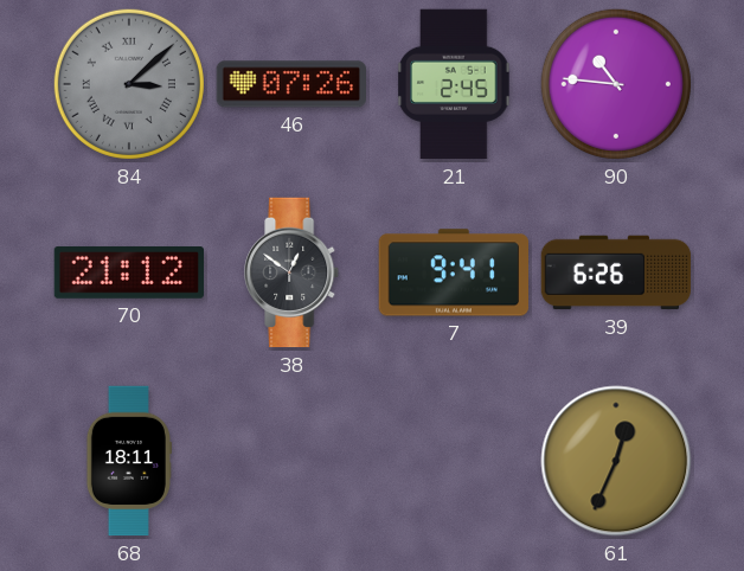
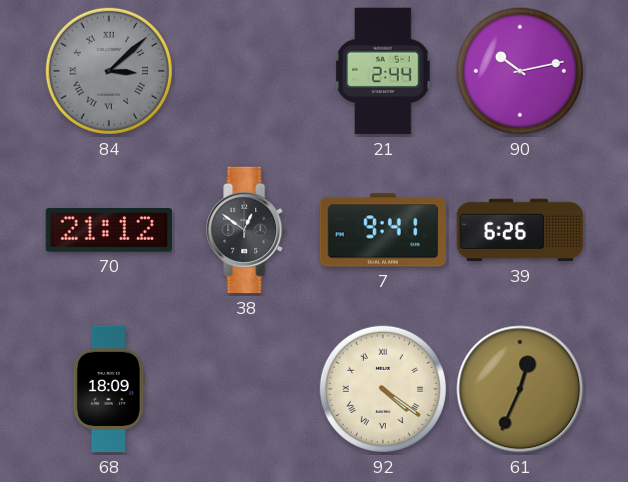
46: 07:26 -> none (290, 84)
21: 2:45 -> 2:44 (383, 71)
90: 10:46 -> 10:13 (520, 71)
68: 18:11 -> 18:09 (108, 389)
92: none -> 4:21 (383, 389)
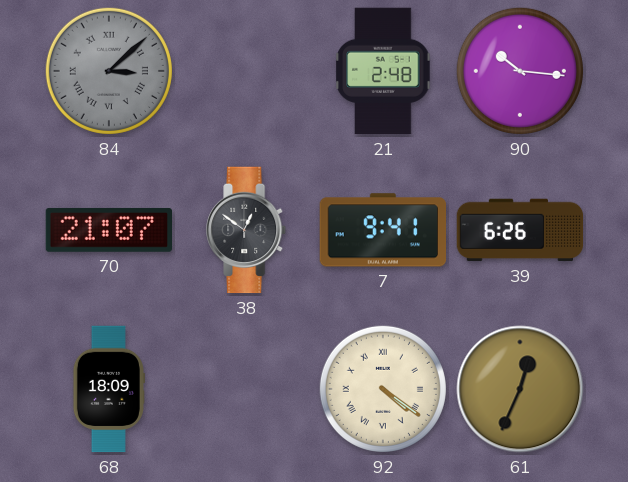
21: 2:44 -> 2:48 (383, 71)
90: 10:13 -> 10:16 (520, 71)
70: 21:12 -> 21:07 (108, 230)
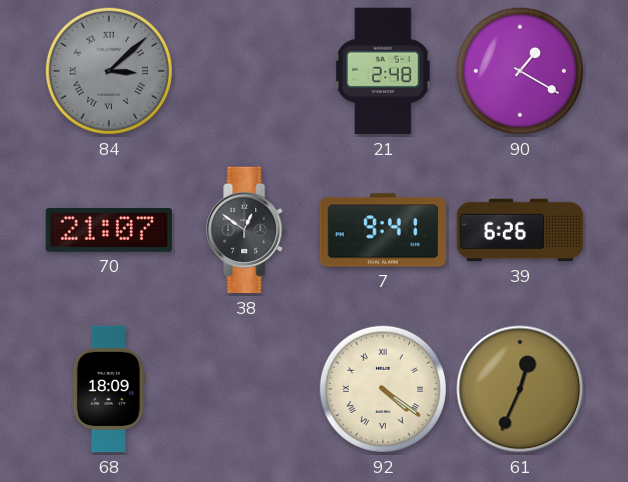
90: 10:16 -> 1:20 (520, 71)
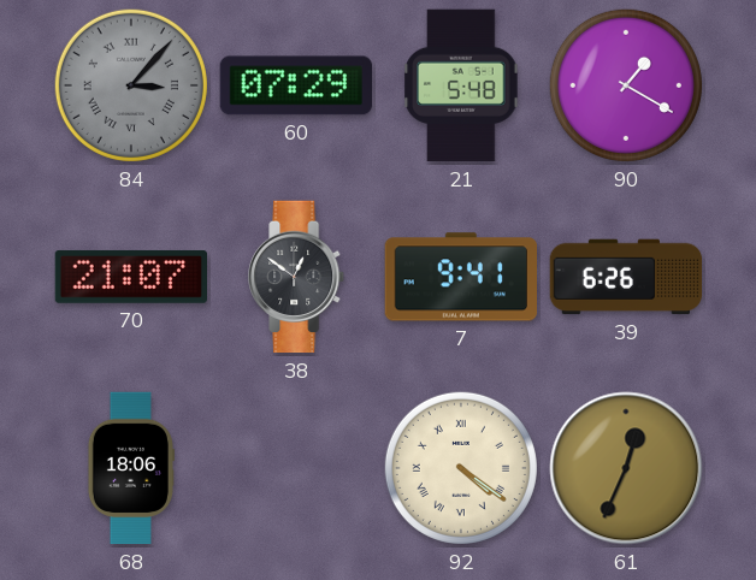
84: 3:08 -> 3:07 (131, 85)
60: none -> 07:29 (295, 85)
21: 2:48 -> 5:48 (461, 85)
68: 18:09 -> 18:06 (130, 468)
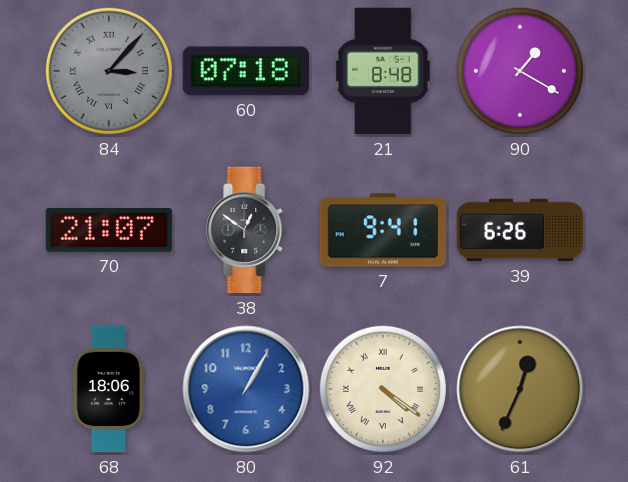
60: 07:29 -> 07:18 (245, 71)
21: 5:48 -> 8:48 (383, 71)
80: none -> 1:05 (246, 389)
